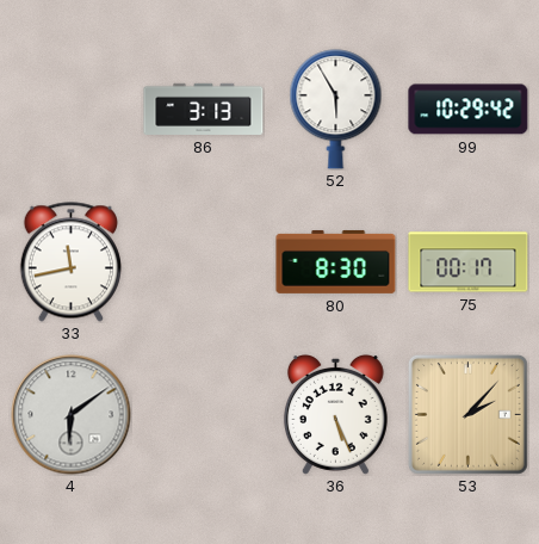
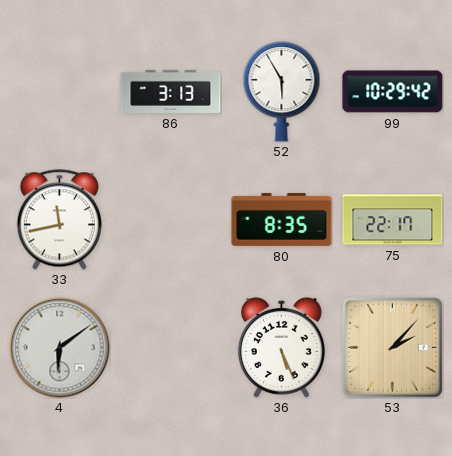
80: 8:30 -> 8:35 (282, 219)
75: 00:17 -> 22:17 (393, 220)
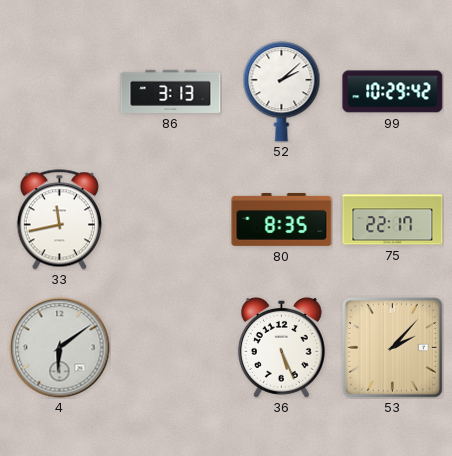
52: 5:55 -> 2:08 (282, 92)
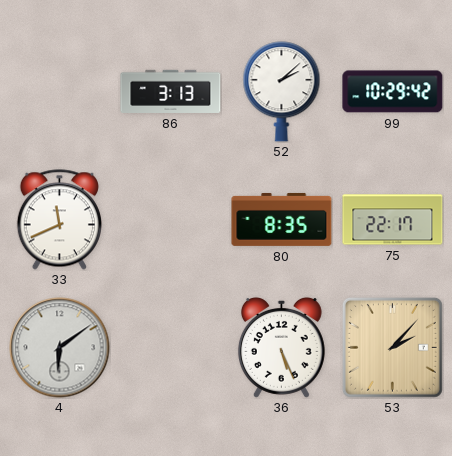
33: 11:43 -> 11:41 (59, 220)
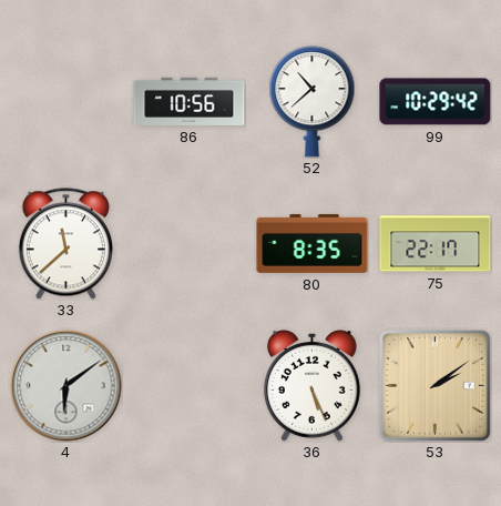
86: 3:13 -> 10:56 (190, 101)
52: 2:08 -> 10:38 (313, 102)
33: 11:41 -> 11:38 (65, 244)
53: 2:07 -> 2:09 (434, 385)
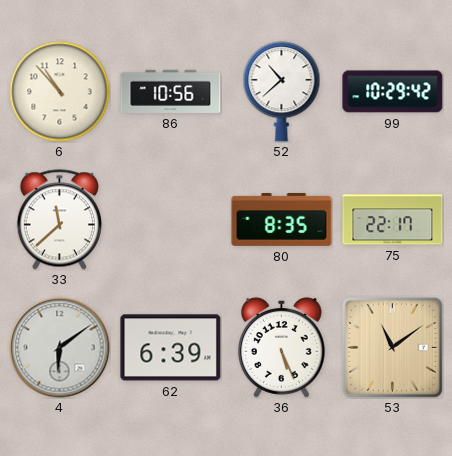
6: none -> 10:53 (60, 92)
62: none -> 6:39 (171, 348)
53: 2:09 -> 11:09 (392, 347)
